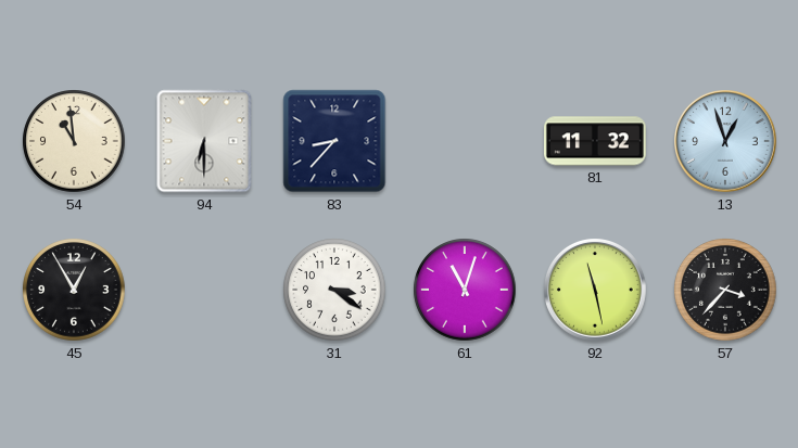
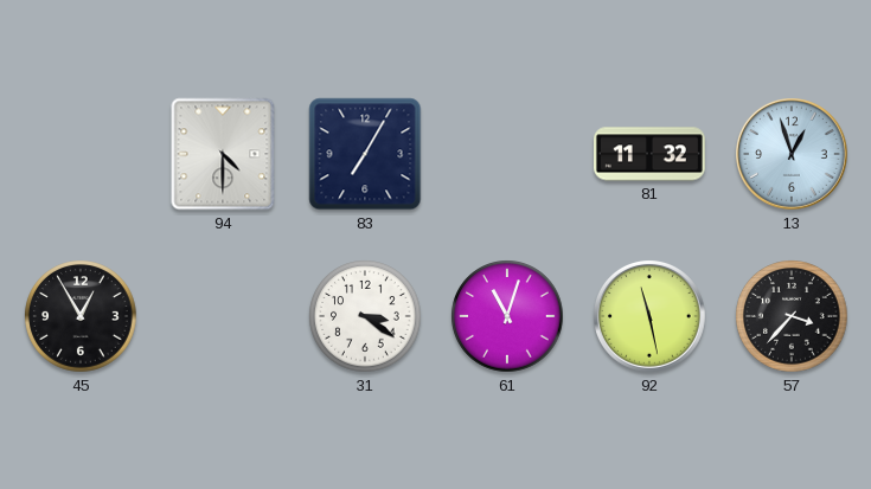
54: 10:59 -> none (74, 141)
94: 6:30 -> 4:30 (223, 154)
83: 8:37 -> 7:05 (365, 154)
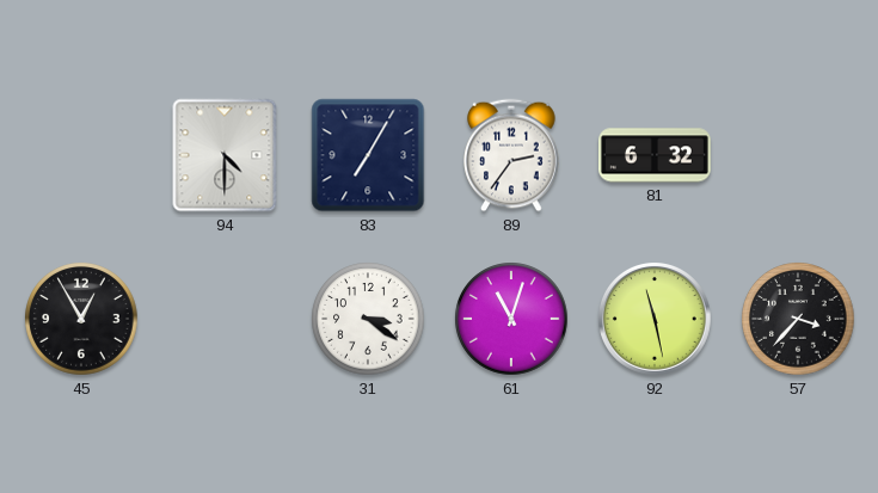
89: none -> 2:36 (511, 155)
81: 11:32 -> 6:32 (656, 155)
13: 12:57 -> none (793, 155)
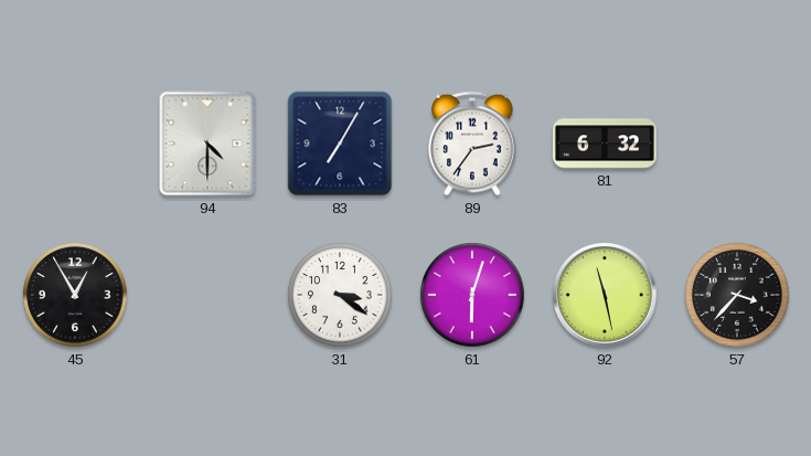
61: 11:03 -> 6:03 (472, 295)
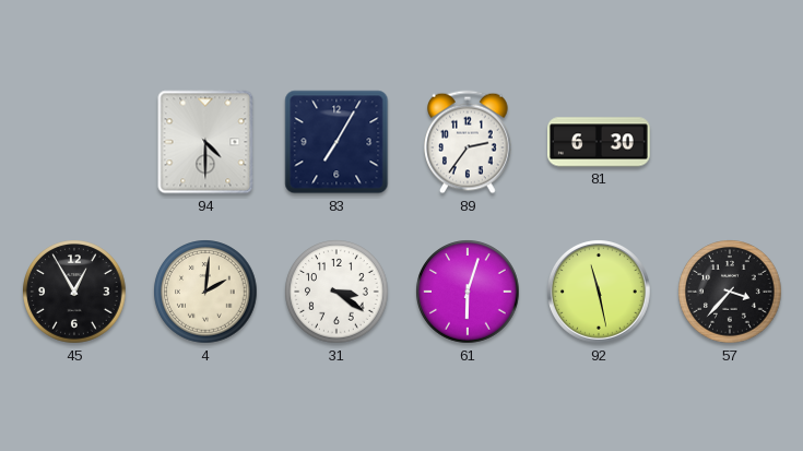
81: 6:32 -> 6:30 (600, 142)
4: none -> 2:01 (205, 292)
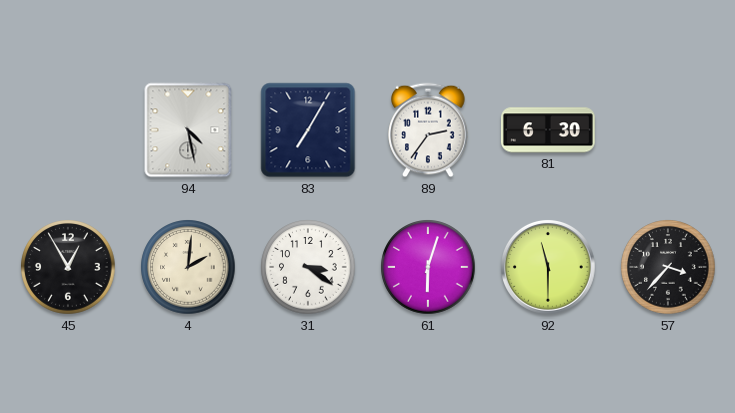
94: 4:30 -> 4:28 (188, 130)
92: 11:28 -> 11:30 (549, 268)
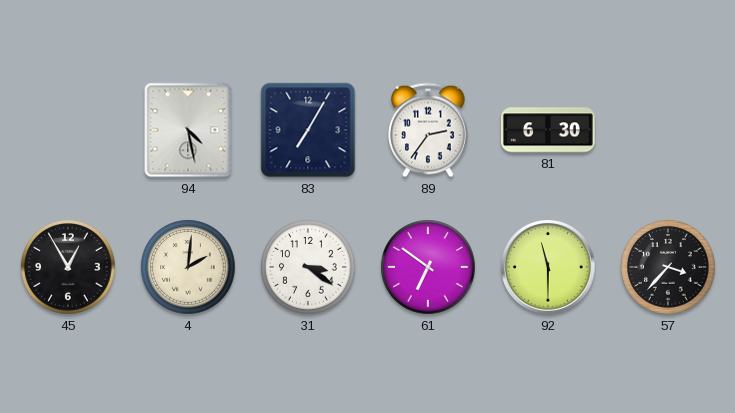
61: 6:03 -> 6:51 (428, 267)
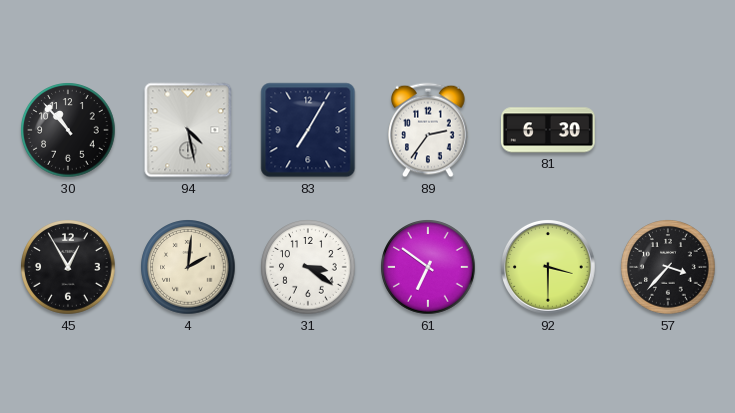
30: none -> 10:53 (68, 130)
92: 11:30 -> 3:30 (549, 268)
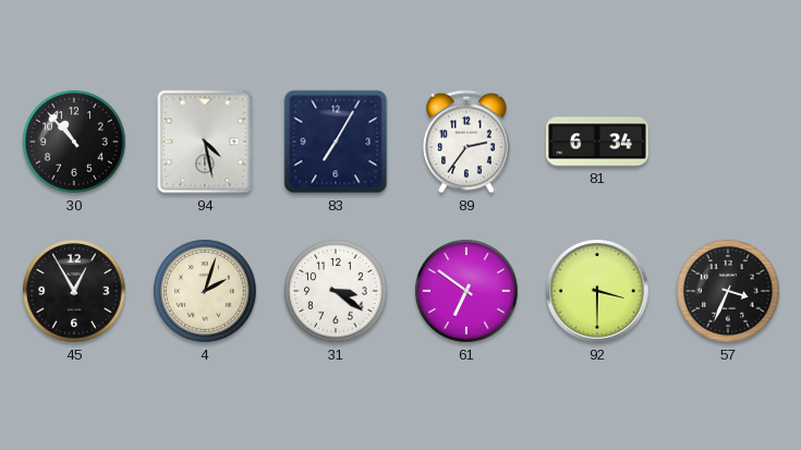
81: 6:30 -> 6:34 (598, 142)
4: 2:01 -> 2:03 (205, 291)
57: 3:37 -> 3:34 (728, 291)
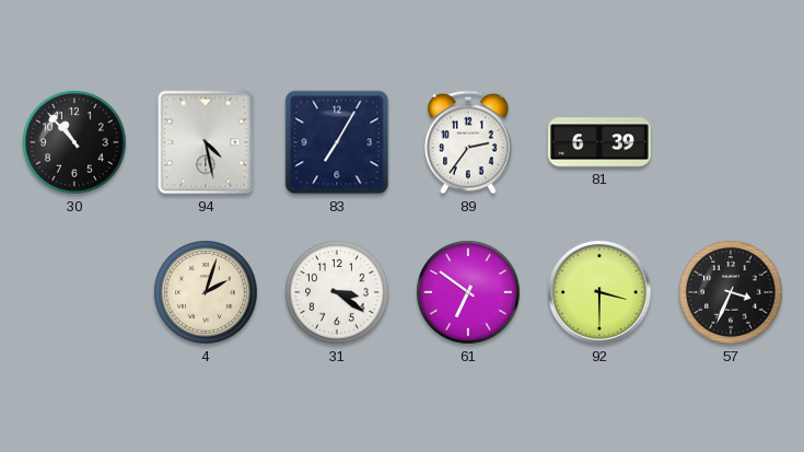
81: 6:34 -> 6:39 (601, 142)
45: 12:55 -> none (74, 291)
